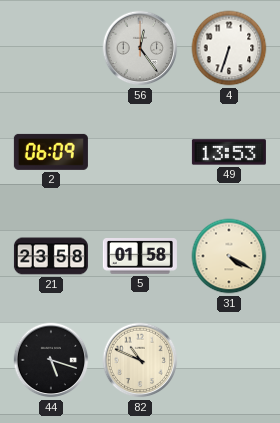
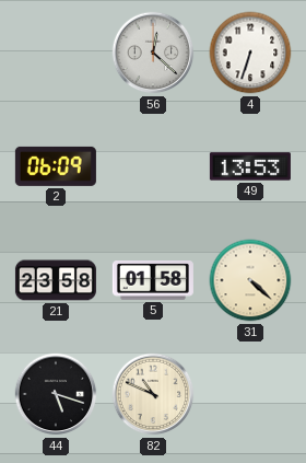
56: 12:24 -> 12:22 (153, 53)
31: 4:20 -> 4:22 (250, 280)
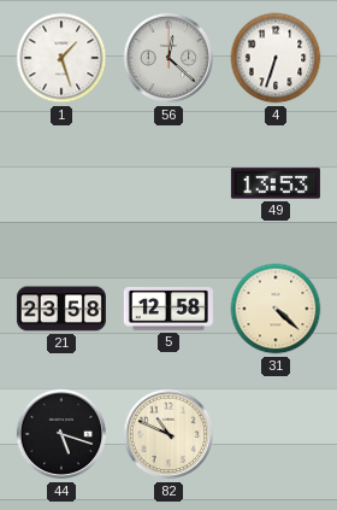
1: none -> 1:27 (61, 58)
2: 06:09 -> none (56, 166)
5: 01:58 -> 12:58 (168, 310)
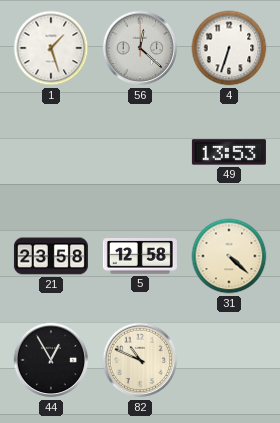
44: 5:18 -> 12:55 (51, 360)
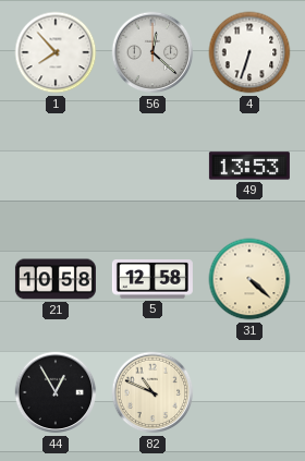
1: 1:27 -> 7:53 (56, 52)
21: 23:58 -> 10:58 (56, 279)
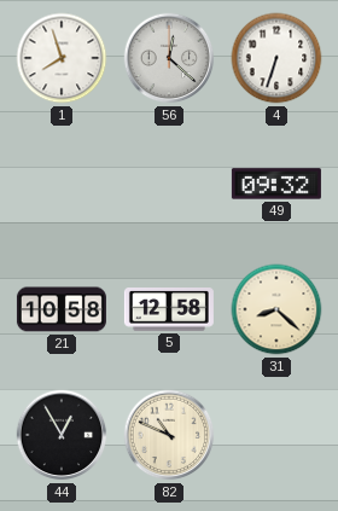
1: 7:53 -> 7:57 (62, 58)
49: 13:53 -> 09:32 (276, 184)
31: 4:22 -> 8:22 (276, 309)
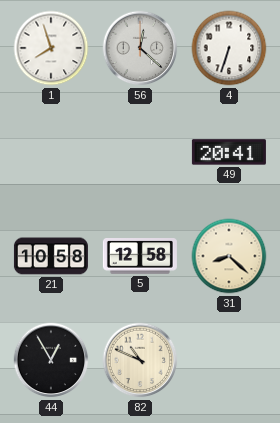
49: 09:32 -> 20:41 (229, 152)
